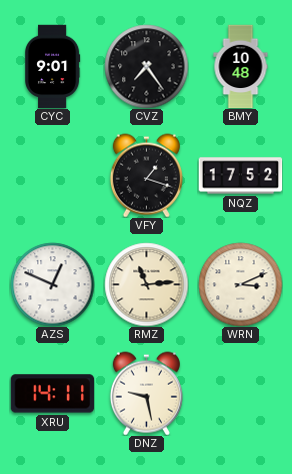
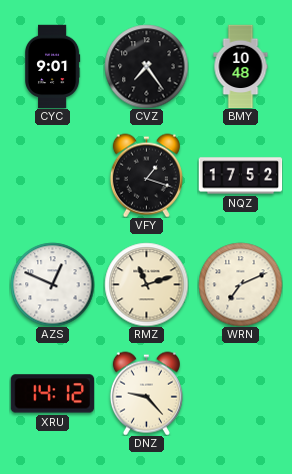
RMZ: 11:14 -> 11:12 (146, 284)
WRN: 3:11 -> 7:11 (240, 284)
XRU: 14:11 -> 14:12 (52, 394)
DNZ: 9:28 -> 9:23 (146, 393)
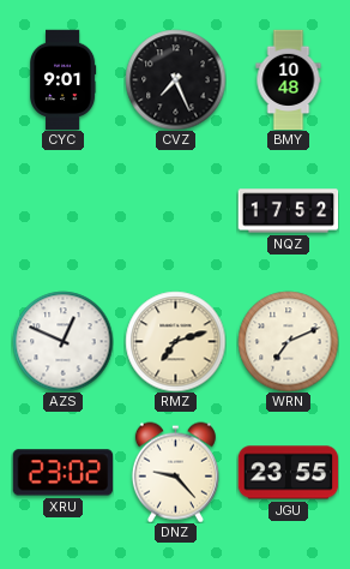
CVZ: 7:24 -> 7:26 (175, 79)
VFY: 1:18 -> none (146, 175)
RMZ: 11:12 -> 7:12 (175, 341)
XRU: 14:12 -> 23:02 (62, 473)
JGU: none -> 23:55 (288, 473)
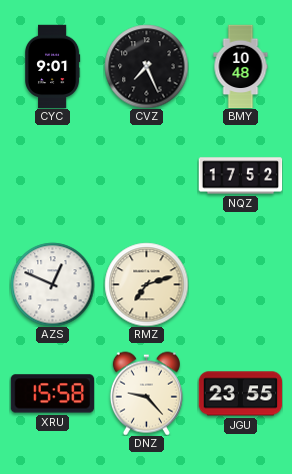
WRN: 7:11 -> none (288, 341)
XRU: 23:02 -> 15:58 (52, 394)
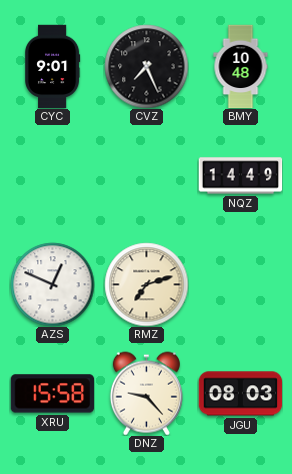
NQZ: 17:52 -> 14:49 (240, 176)
JGU: 23:55 -> 08:03 (240, 394)
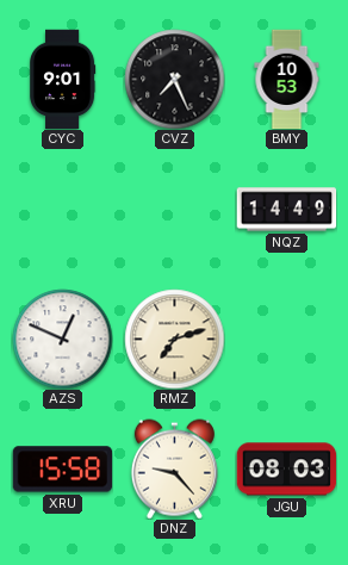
BMY: 10:48 -> 10:53 (287, 79)
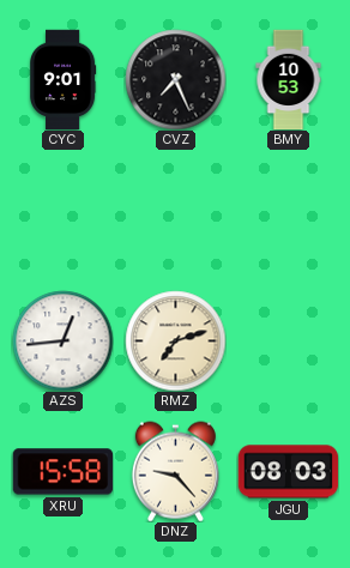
NQZ: 14:49 -> none (286, 210)
AZS: 12:49 -> 12:44 (62, 340)
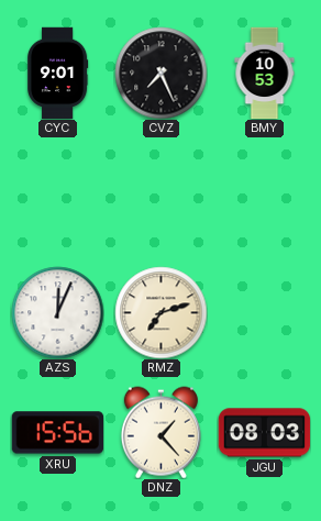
AZS: 12:44 -> 12:04 (57, 312)
XRU: 15:58 -> 15:56 (57, 433)
DNZ: 9:23 -> 1:23 (160, 432)
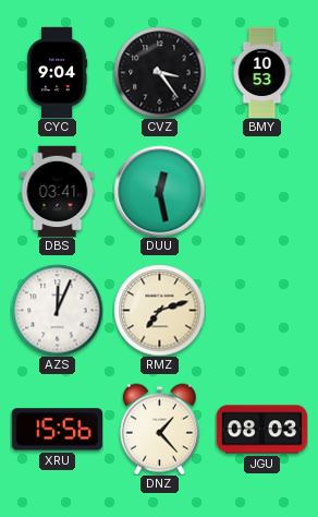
CYC: 9:01 -> 9:04 (58, 72)
CVZ: 7:26 -> 3:24 (159, 72)
DBS: none -> 03:41 (58, 191)
DUU: none -> 12:28 (159, 191)
